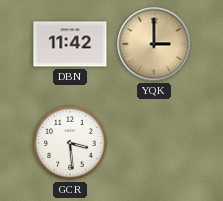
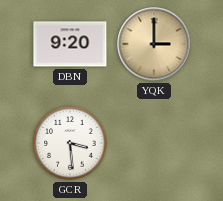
DBN: 11:42 -> 9:20 (70, 44)
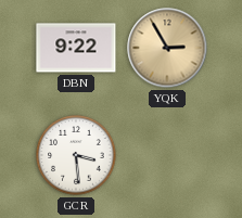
DBN: 9:20 -> 9:22 (76, 48)
YQK: 3:00 -> 2:55 (167, 48)
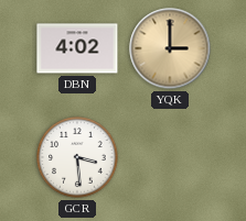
DBN: 9:22 -> 4:02 (77, 48)
YQK: 2:55 -> 3:00 (170, 48)
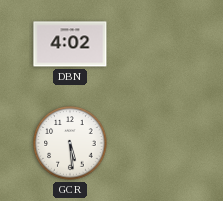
YQK: 3:00 -> none (170, 48)
GCR: 3:29 -> 5:29 (70, 143)
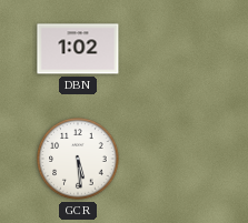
DBN: 4:02 -> 1:02 (78, 49)
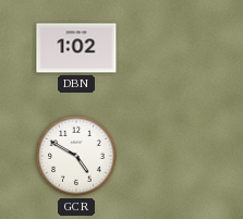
GCR: 5:29 -> 4:50 (76, 156)
